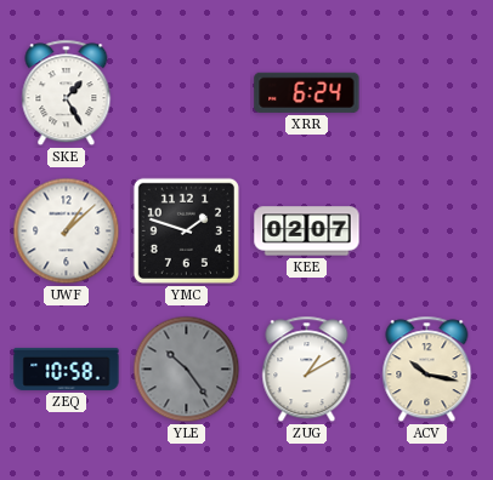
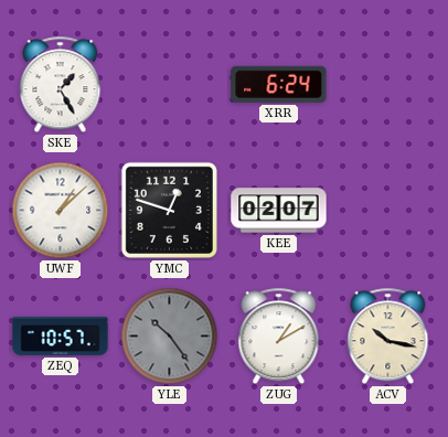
YMC: 1:48 -> 12:48 (169, 210)
ZEQ: 10:58 -> 10:57 (61, 335)
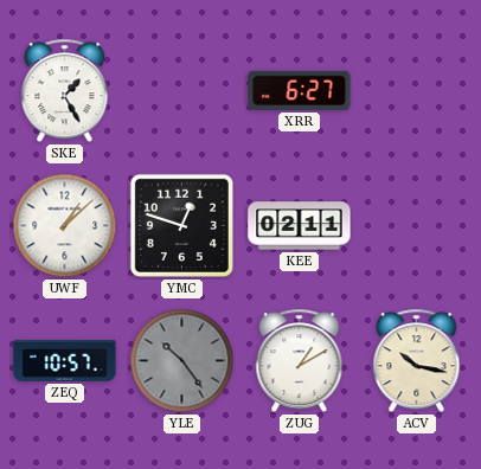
XRR: 6:24 -> 6:27 (300, 90)
KEE: 02:07 -> 02:11 (300, 226)
